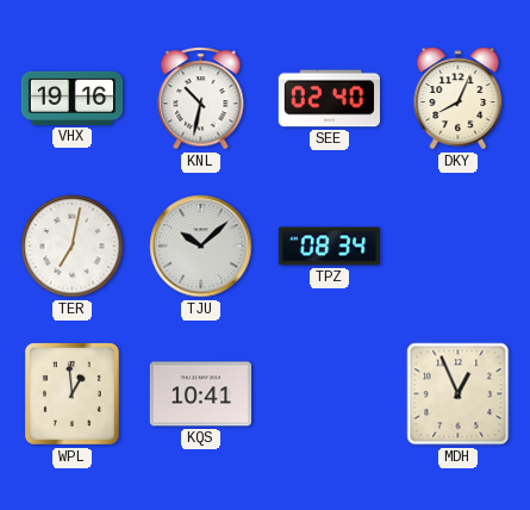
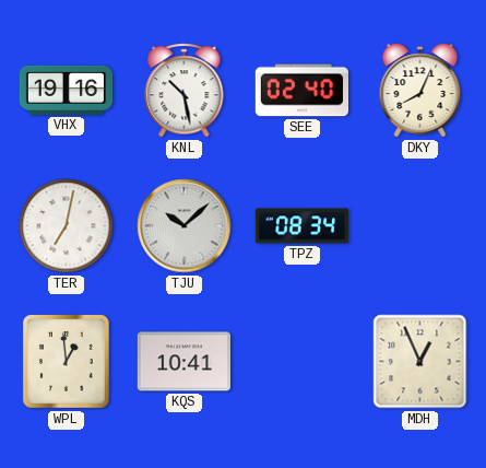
KNL: 10:32 -> 10:28 (185, 91)
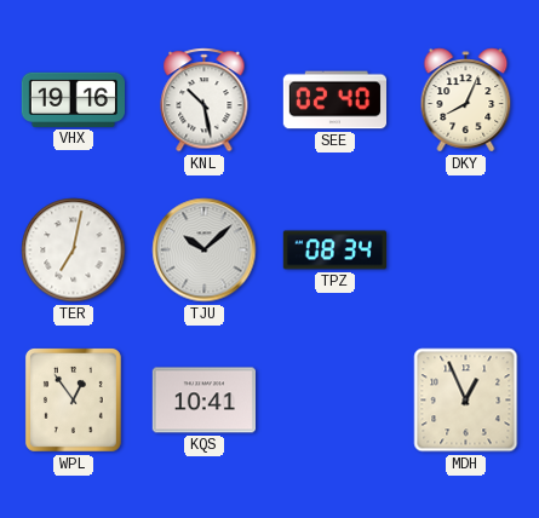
WPL: 12:59 -> 12:54 (73, 399)
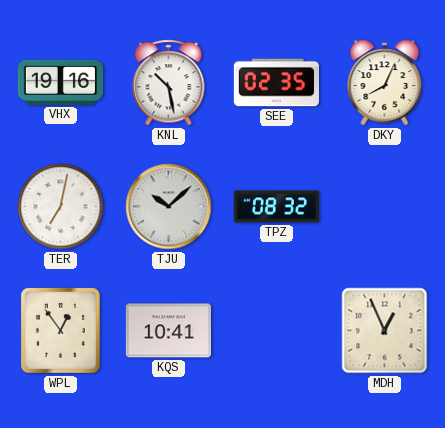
SEE: 02:40 -> 02:35 (276, 83)
TPZ: 08:34 -> 08:32 (276, 207)
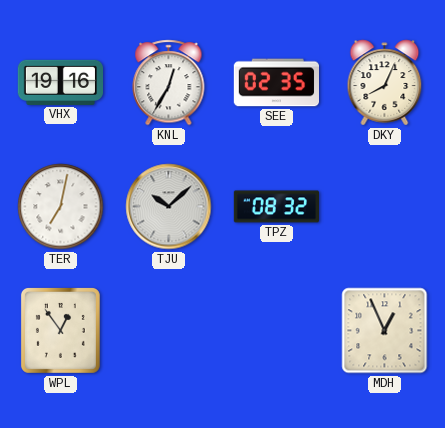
KNL: 10:28 -> 12:35 (169, 83)
KQS: 10:41 -> none (168, 331)
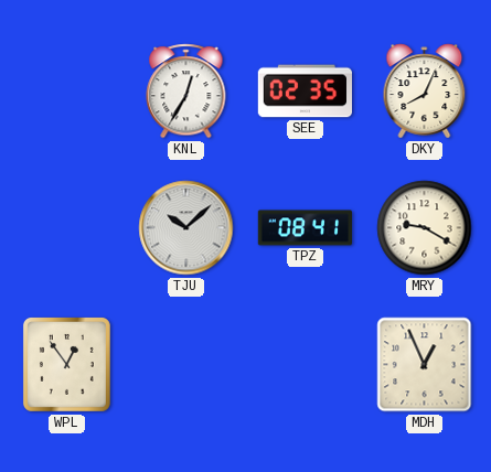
VHX: 19:16 -> none (60, 82)
TER: 7:02 -> none (61, 207)
TPZ: 08:32 -> 08:41 (305, 228)
MRY: none -> 9:20 (425, 228)
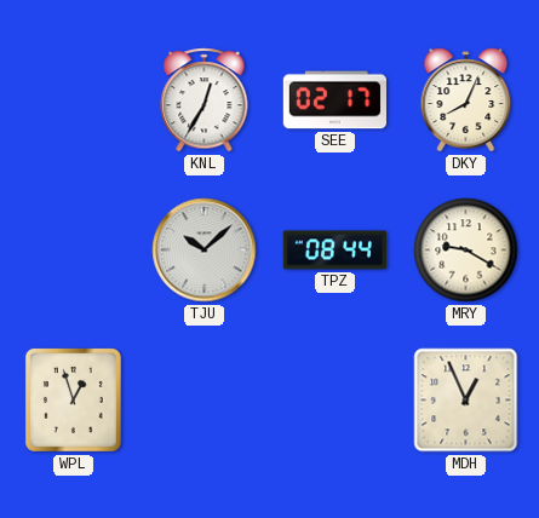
SEE: 02:35 -> 02:17 (334, 100)
TPZ: 08:41 -> 08:44 (334, 251)
WPL: 12:54 -> 12:57 (73, 399)
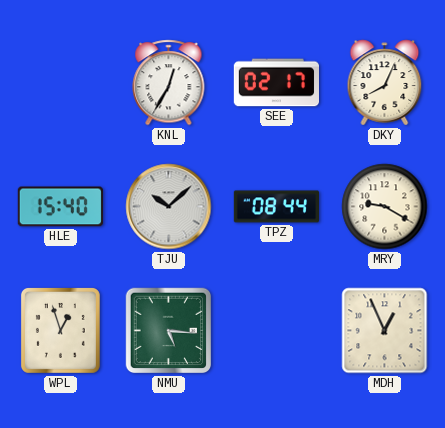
HLE: none -> 15:40 (60, 207)
NMU: none -> 5:16 (169, 331)
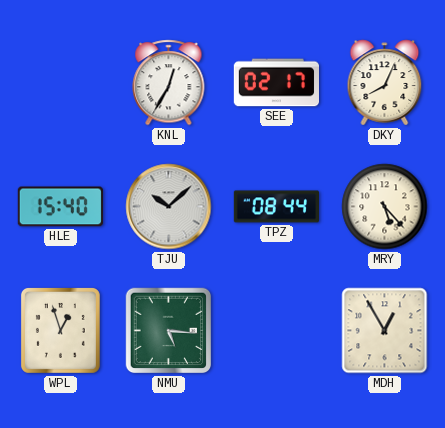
MRY: 9:20 -> 5:23 (385, 207)
MDH: 12:56 -> 12:55 (385, 331)
